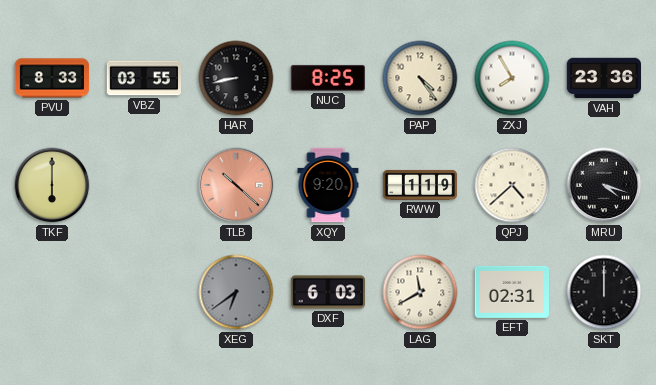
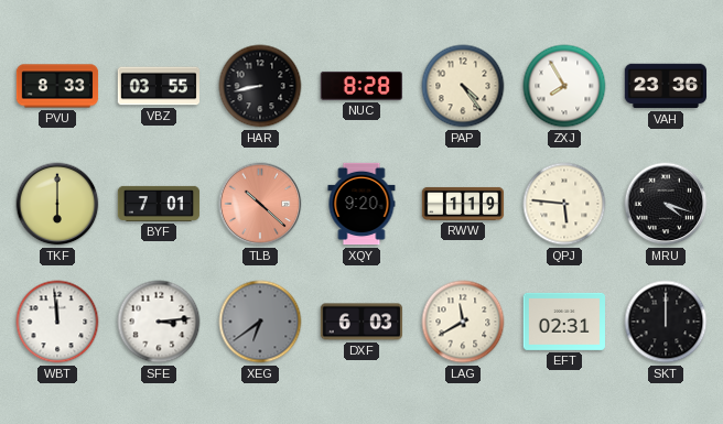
NUC: 8:25 -> 8:28 (361, 86)
BYF: none -> 7:01 (159, 204)
QPJ: 4:38 -> 5:46 (564, 204)
WBT: none -> 11:59 (57, 322)
SFE: none -> 3:14 (159, 322)
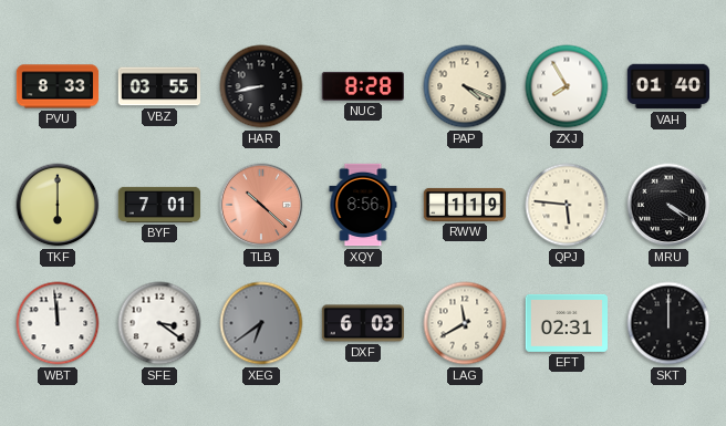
PAP: 4:24 -> 4:19 (465, 86)
VAH: 23:36 -> 01:40 (667, 86)
XQY: 9:20 -> 8:56 (363, 205)
MRU: 4:18 -> 4:20 (668, 205)
SFE: 3:14 -> 3:21 (159, 323)
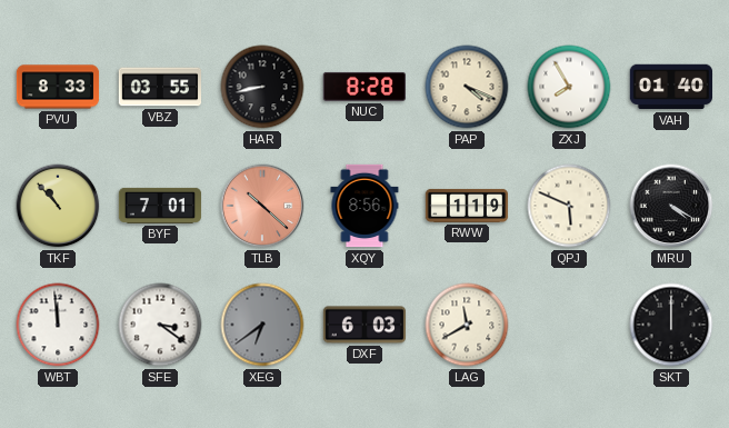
TKF: 6:00 -> 10:53 (58, 206)
QPJ: 5:46 -> 5:49 (569, 206)
EFT: 02:31 -> none (566, 323)
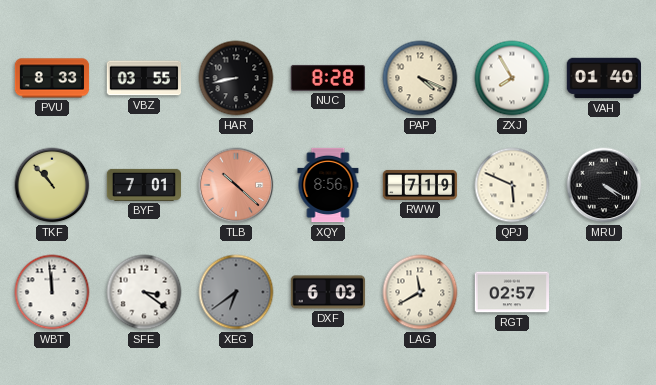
RWW: 1:19 -> 7:19 (420, 185)
RGT: none -> 02:57 (512, 292)
SKT: 12:00 -> none (671, 325)
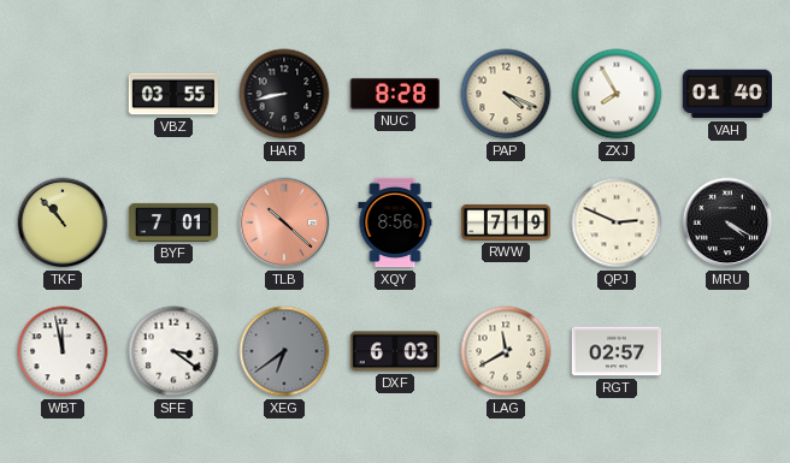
PVU: 8:33 -> none (52, 78)
QPJ: 5:49 -> 2:49 (617, 222)
WBT: 11:59 -> 11:58 (63, 351)
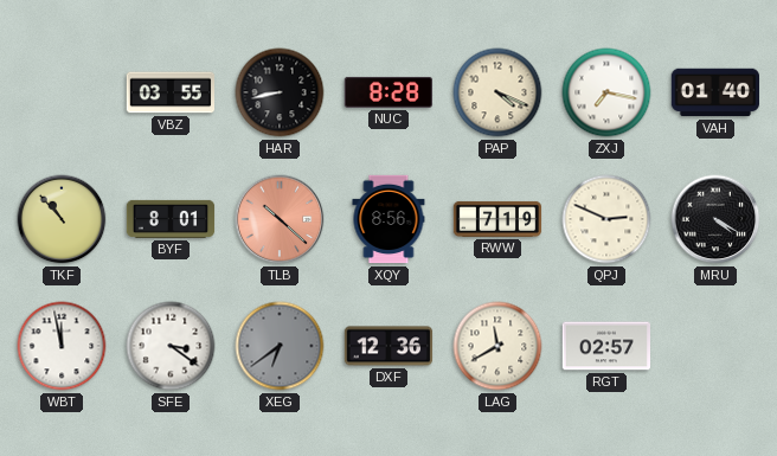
ZXJ: 7:55 -> 7:17 (606, 92)
BYF: 7:01 -> 8:01 (171, 219)
DXF: 6:03 -> 12:36 (389, 346)
